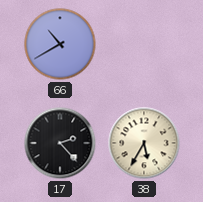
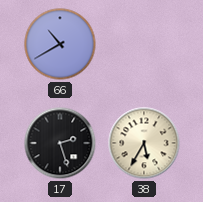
17: 2:23 -> 2:27 (60, 143)
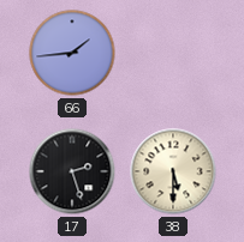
66: 10:40 -> 1:44 (72, 53)
38: 5:35 -> 5:30 (173, 171)
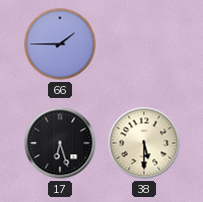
66: 1:44 -> 1:45 (60, 44)
17: 2:27 -> 6:27 (60, 143)
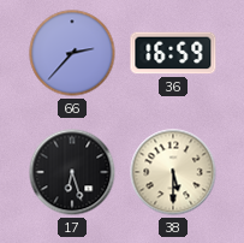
66: 1:45 -> 2:37 (72, 53)
36: none -> 16:59 (173, 53)
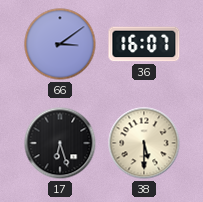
66: 2:37 -> 3:09 (60, 44)
36: 16:59 -> 16:07 (144, 44)
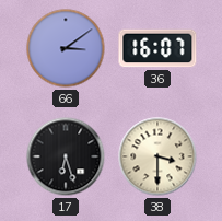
38: 5:30 -> 3:30 (157, 156)
